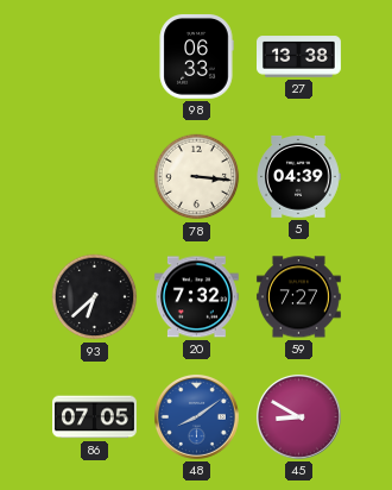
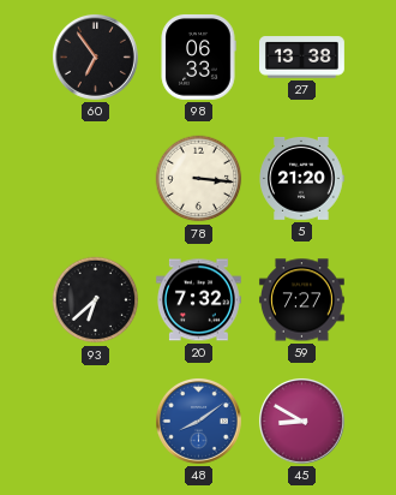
60: none -> 6:54 (95, 56)
5: 04:39 -> 21:20 (301, 178)
86: 07:05 -> none (95, 417)
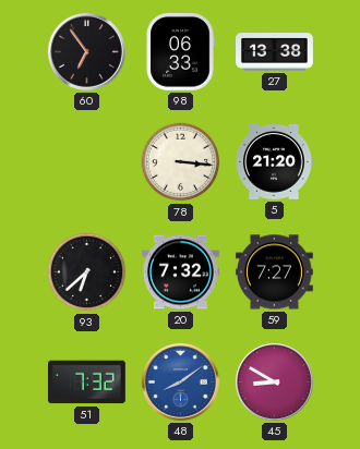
51: none -> 7:32 (86, 383)
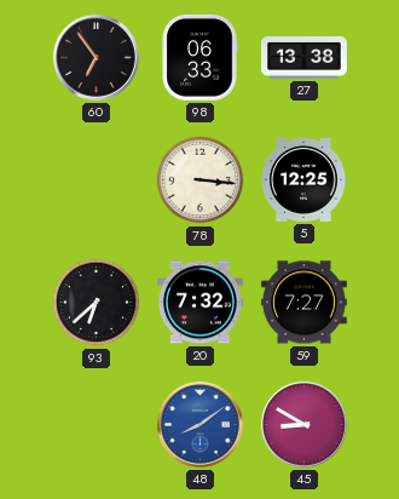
5: 21:20 -> 12:25 (303, 179)
51: 7:32 -> none (86, 383)
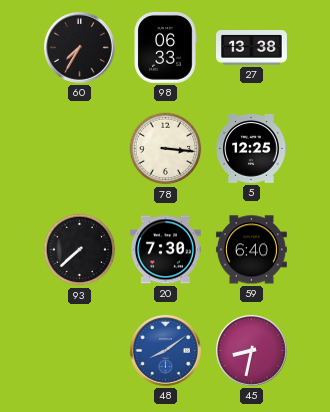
60: 6:54 -> 7:35 (79, 47)
93: 6:38 -> 7:38 (80, 250)
20: 7:32 -> 7:30 (165, 250)
59: 7:27 -> 6:40 (251, 250)
45: 8:50 -> 8:32 (251, 350)
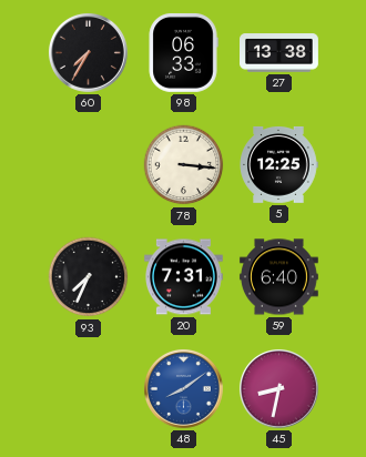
93: 7:38 -> 7:34 (89, 277)
20: 7:30 -> 7:31 (183, 277)
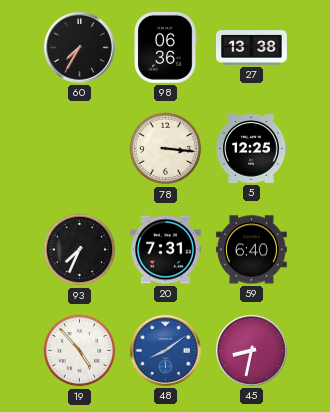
98: 06:33 -> 06:36 (165, 47)
19: none -> 4:53 (80, 351)
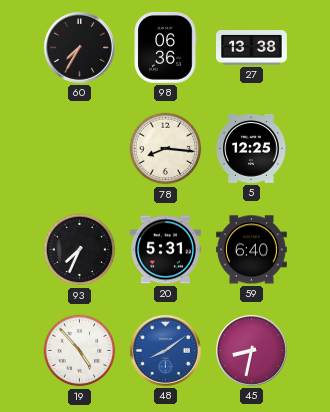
78: 3:16 -> 8:16 (166, 149)
20: 7:31 -> 5:31 (165, 250)
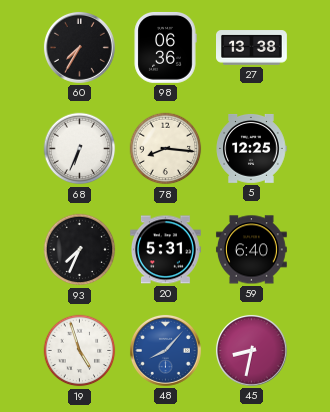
68: none -> 6:34 (80, 149)
19: 4:53 -> 4:57 (80, 351)
48: 8:09 -> 8:07 (165, 350)
